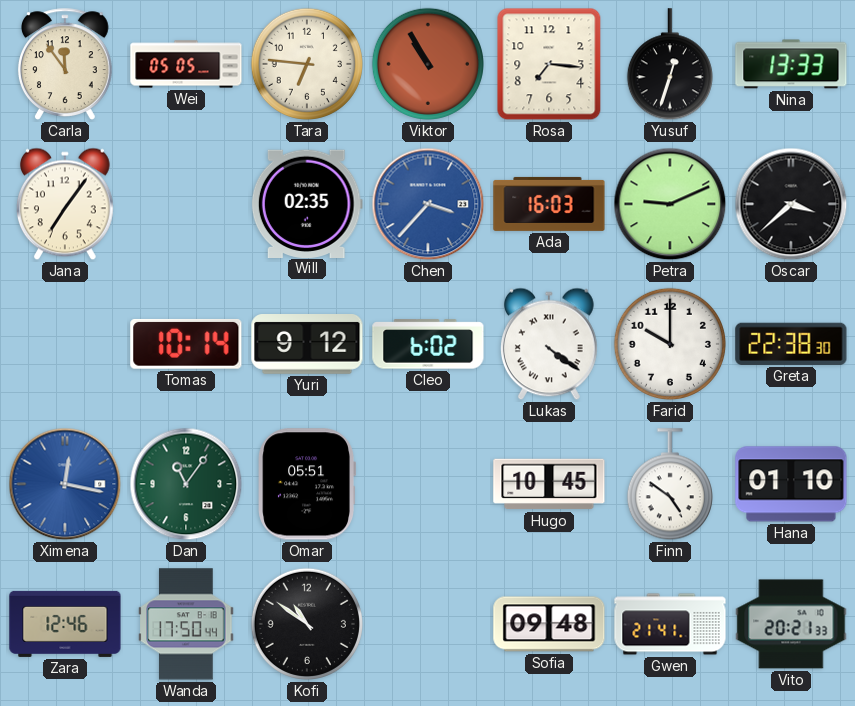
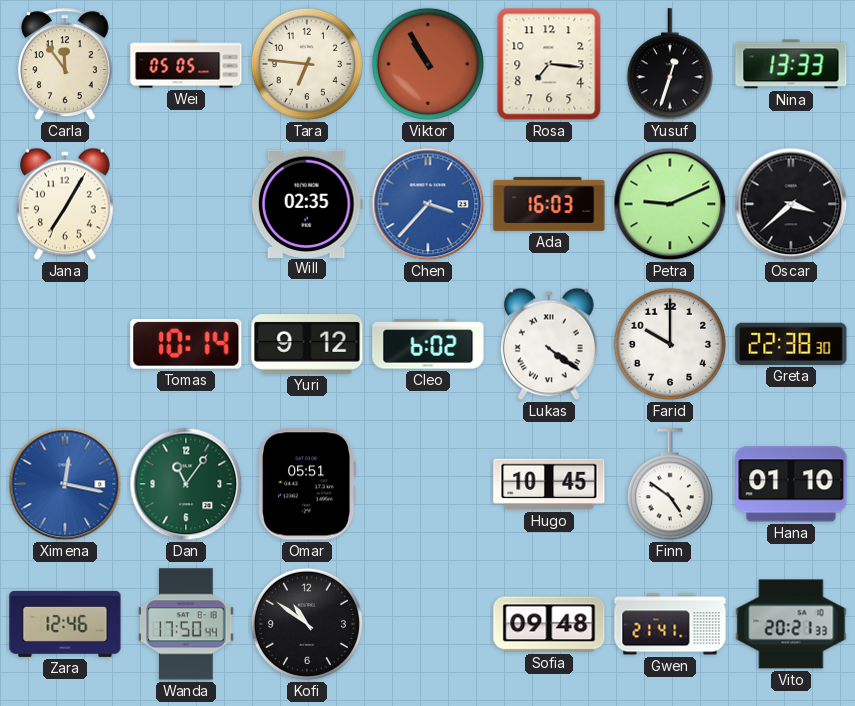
Jana: 7:06 -> 7:05 (65, 204)
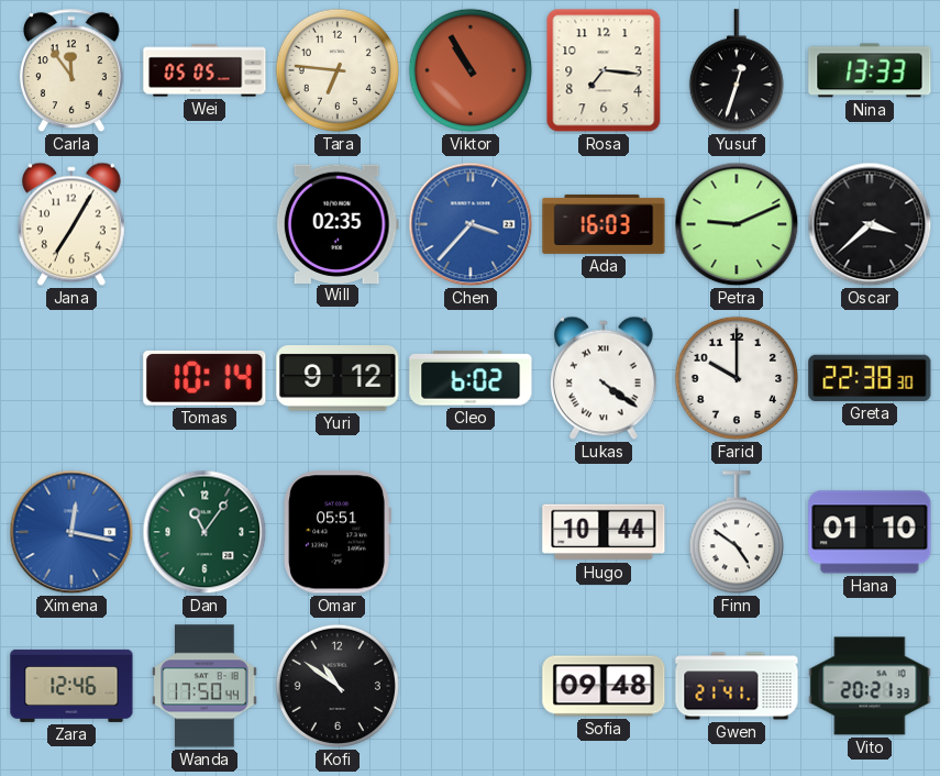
Hugo: 10:45 -> 10:44 (604, 532)
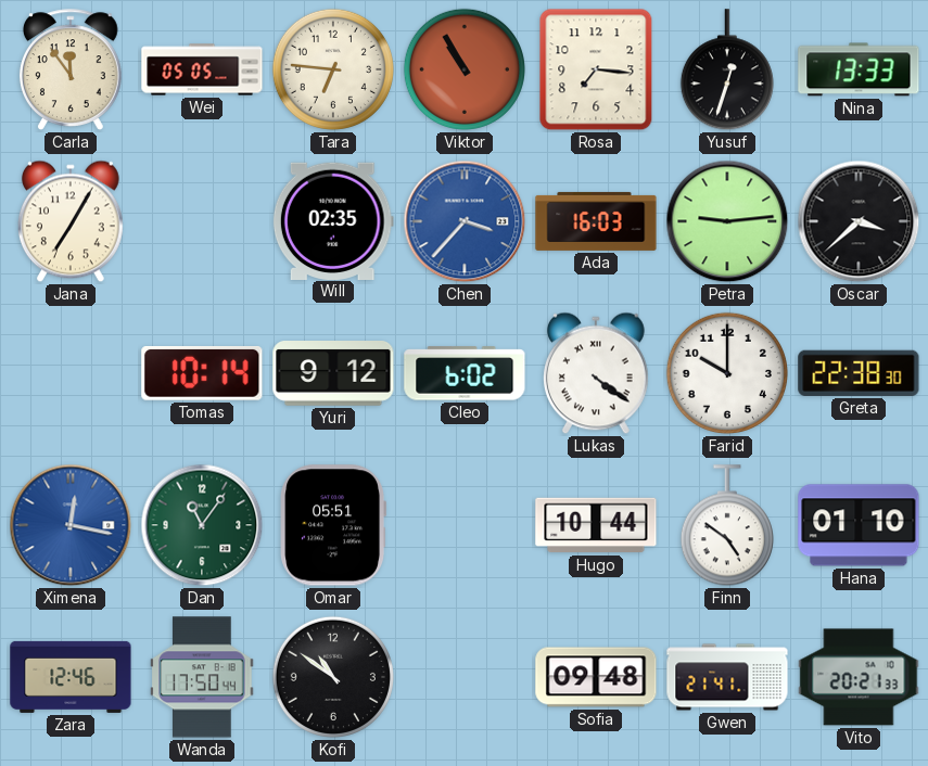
Petra: 9:11 -> 9:14 (727, 221)
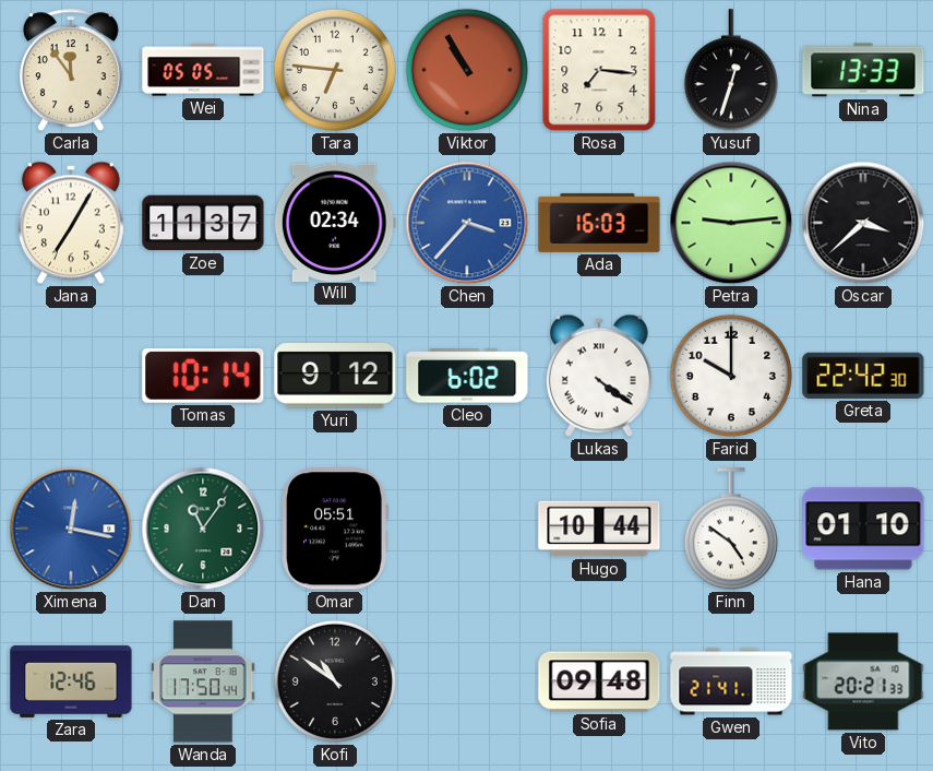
Zoe: none -> 11:37 (203, 223)
Will: 02:35 -> 02:34 (335, 222)
Greta: 22:38 -> 22:42 (863, 376)
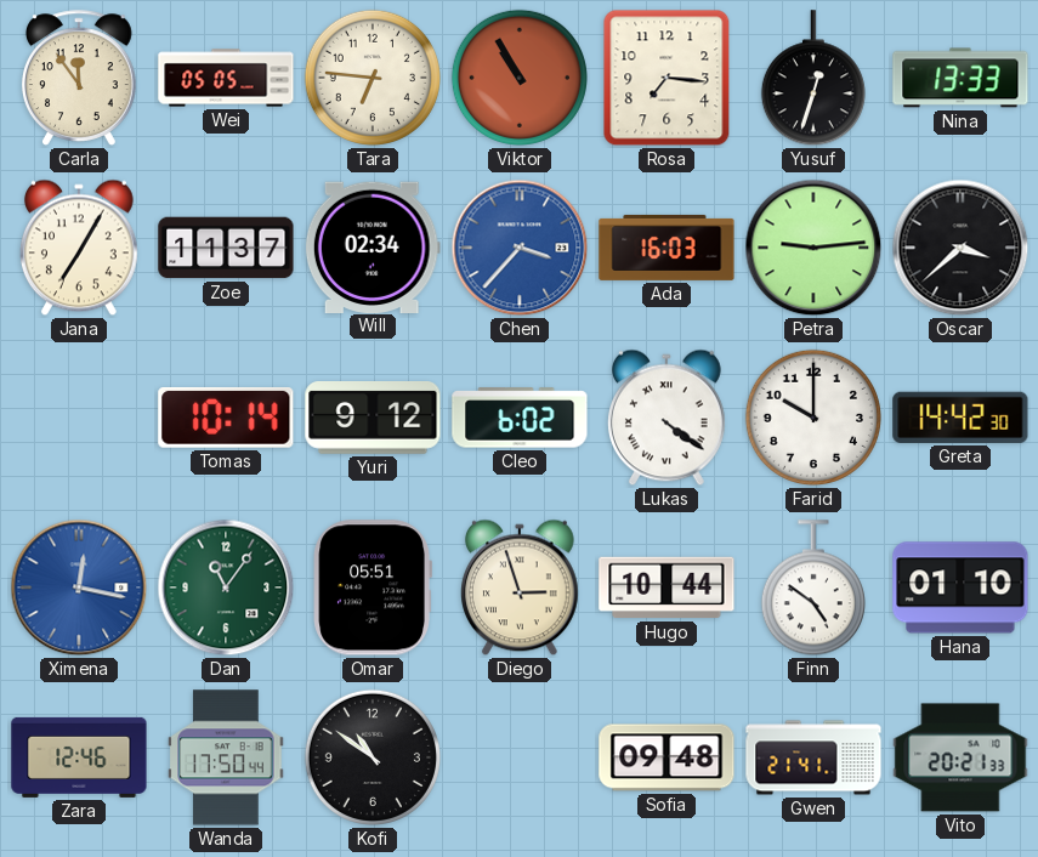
Greta: 22:42 -> 14:42 (960, 418)
Diego: none -> 2:57 (520, 588)
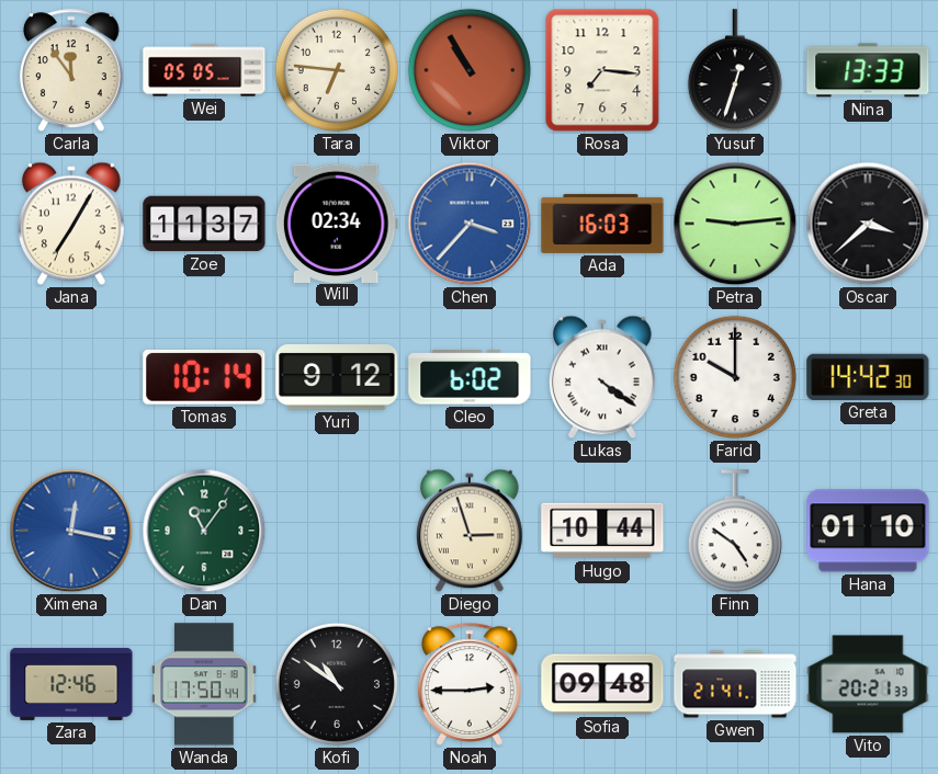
Omar: 05:51 -> none (371, 588)
Noah: none -> 2:45 (470, 684)
